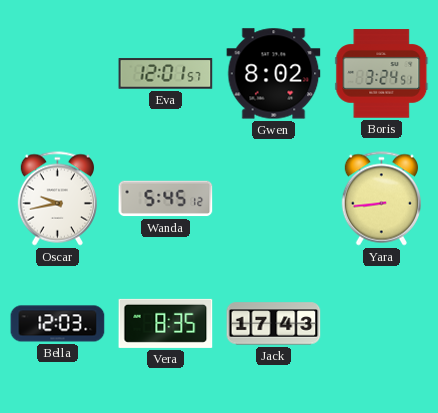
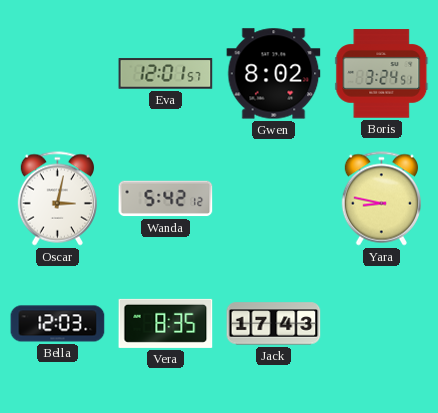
Oscar: 9:43 -> 3:02 (57, 199)
Wanda: 5:45 -> 5:42 (166, 199)
Yara: 8:44 -> 8:47 (381, 199)
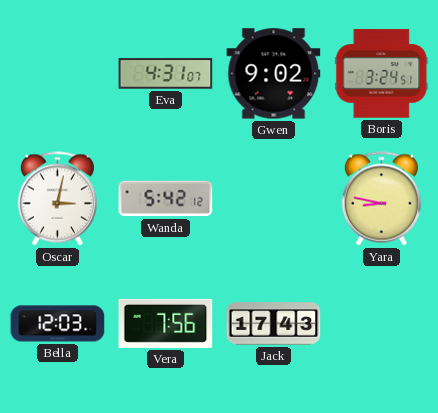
Eva: 12:01 -> 4:31 (166, 74)
Gwen: 8:02 -> 9:02 (274, 74)
Vera: 8:35 -> 7:56 (166, 323)
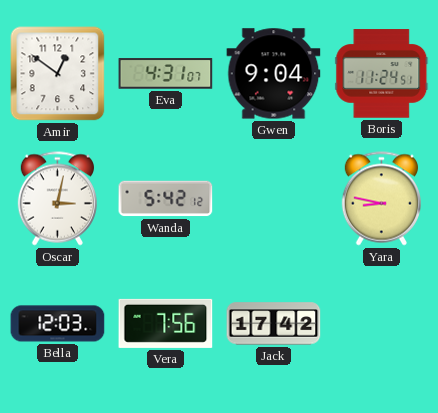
Amir: none -> 12:51 (58, 74)
Gwen: 9:02 -> 9:04 (274, 74)
Boris: 3:24 -> 11:24 (382, 74)
Jack: 17:43 -> 17:42 (274, 324)
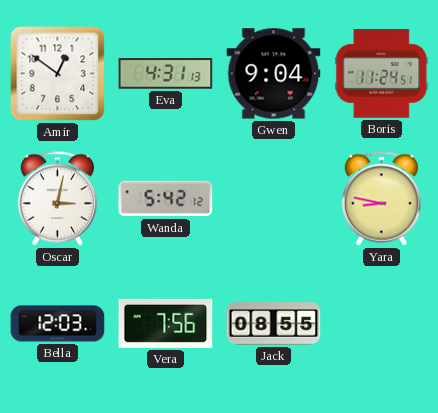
Eva: 4:31:07 -> 4:31:13 (166, 74)
Jack: 17:42 -> 08:55 (274, 324)
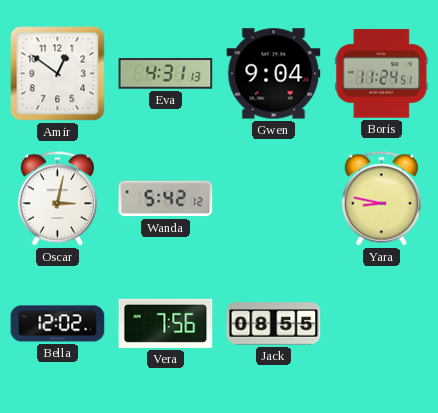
Bella: 12:03 -> 12:02 (58, 324)
